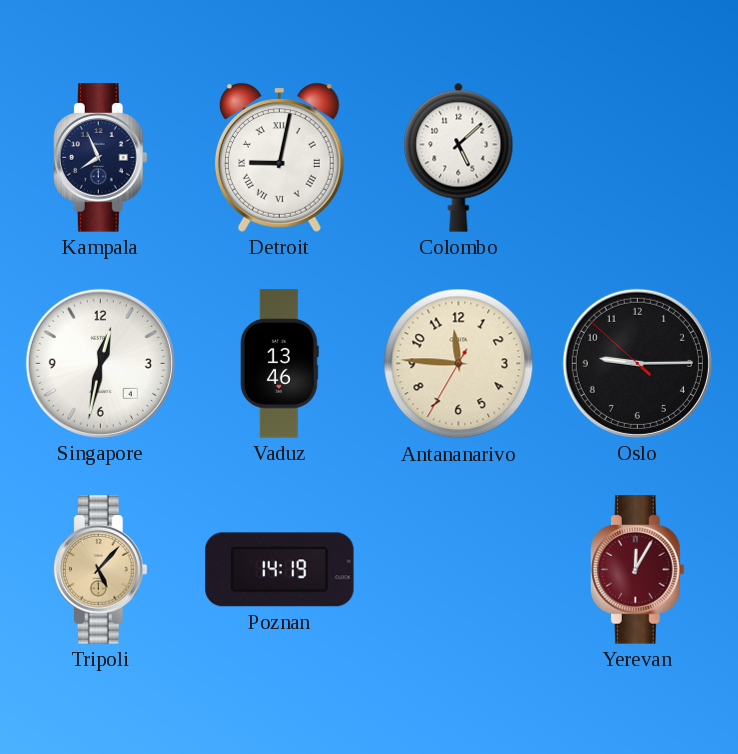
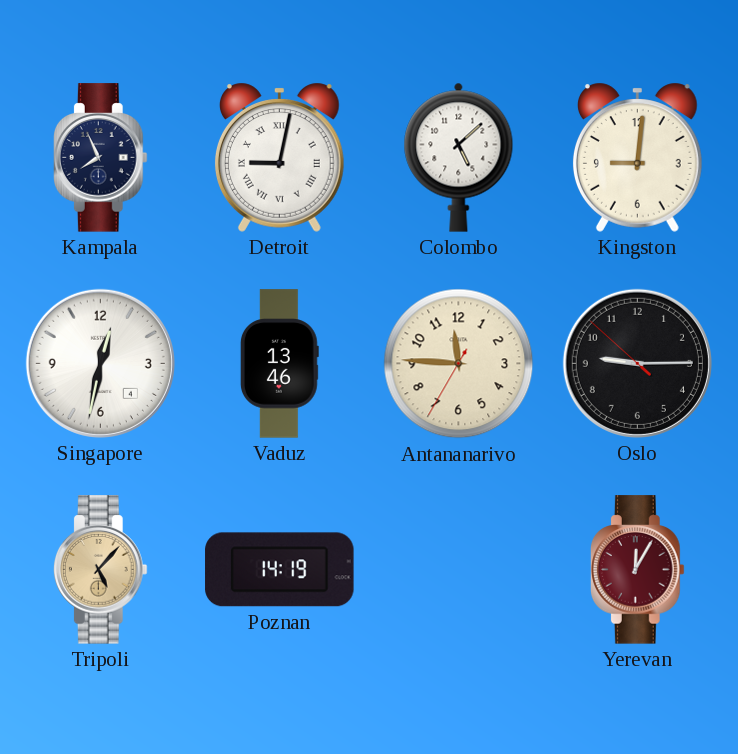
Kingston: none -> 9:01 (637, 157)
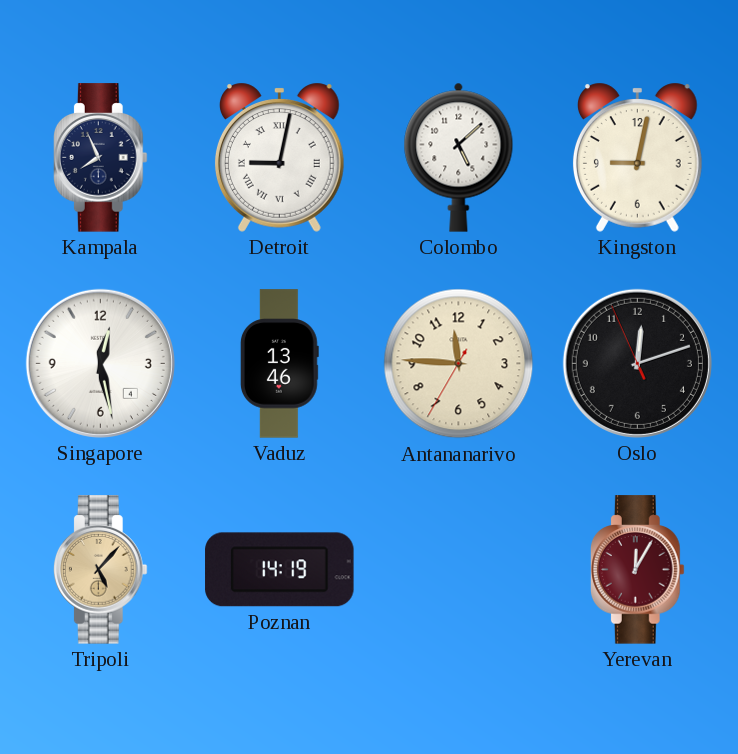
Kingston: 9:01 -> 9:02 (637, 157)
Singapore: 12:32 -> 12:28 (100, 363)
Oslo: 9:14 -> 12:11 (637, 363)
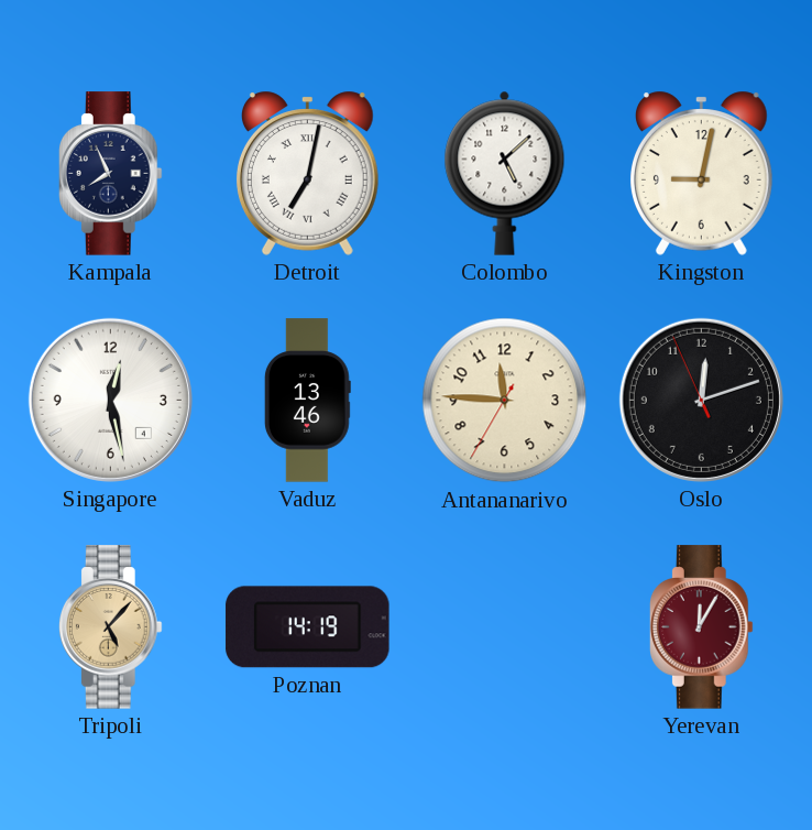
Detroit: 9:02 -> 7:02 (307, 173)
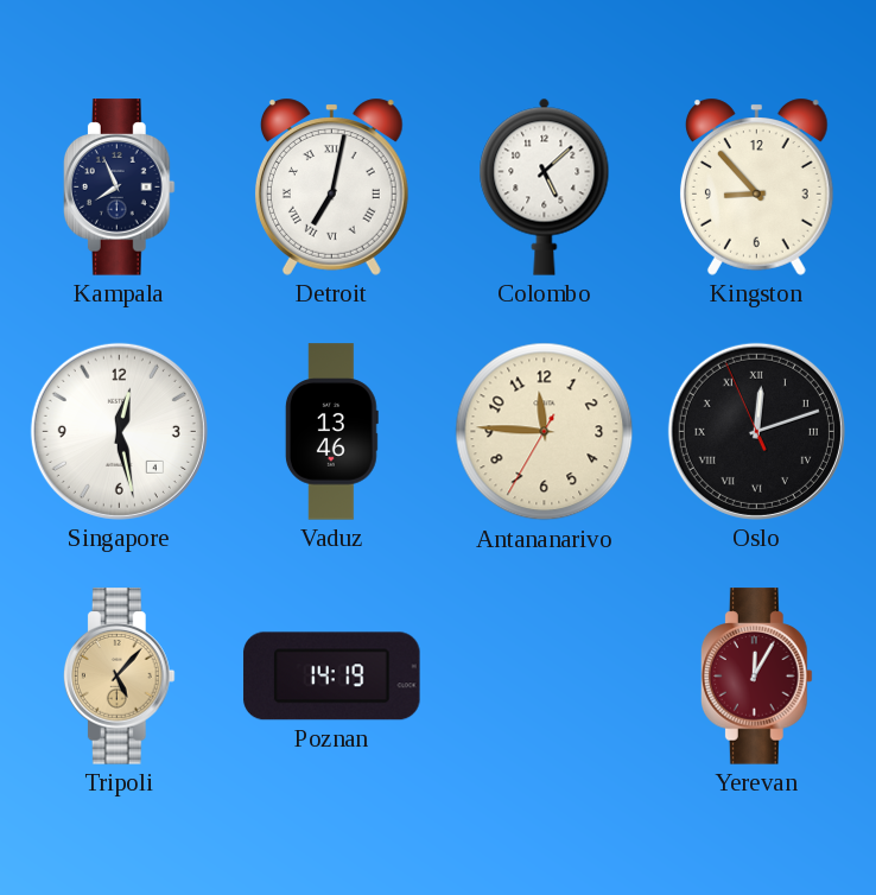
Kingston: 9:02 -> 8:53 (756, 186)
Oslo numerals: Arabic -> Roman (756, 431)
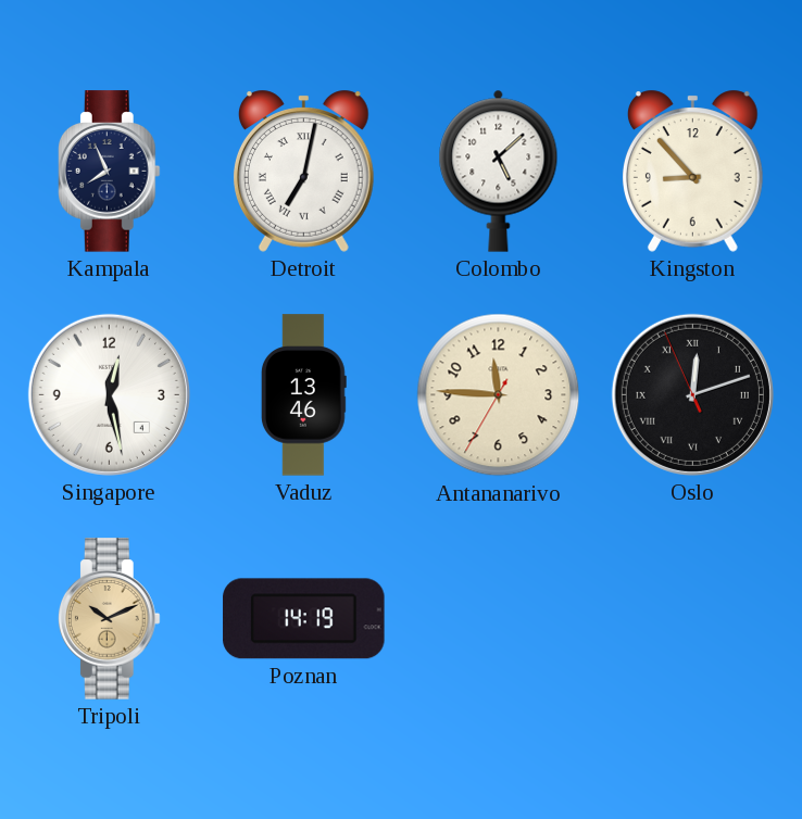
Tripoli: 5:07 -> 10:11 (109, 619)
Yerevan: 12:05 -> none (756, 677)
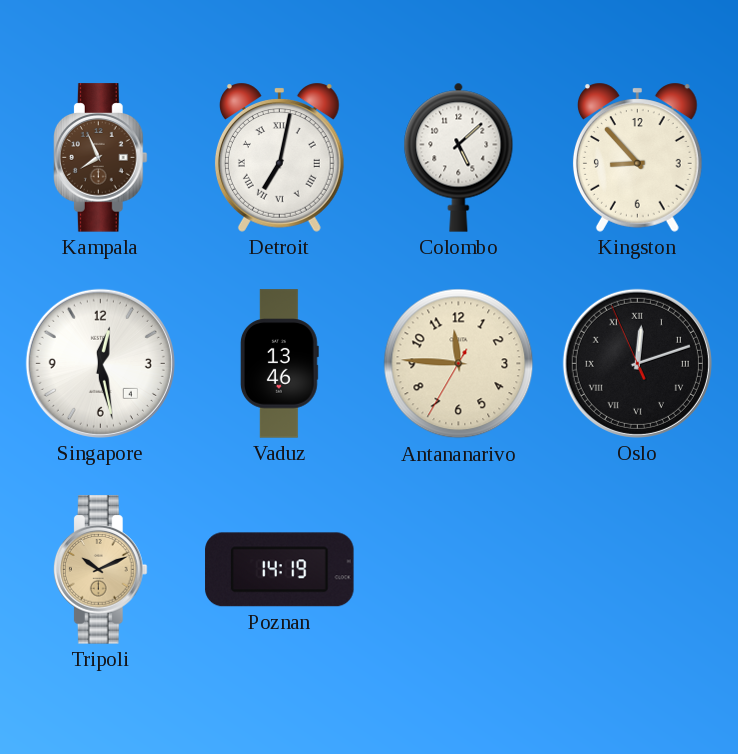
Kampala dial: navy -> brown (100, 158)
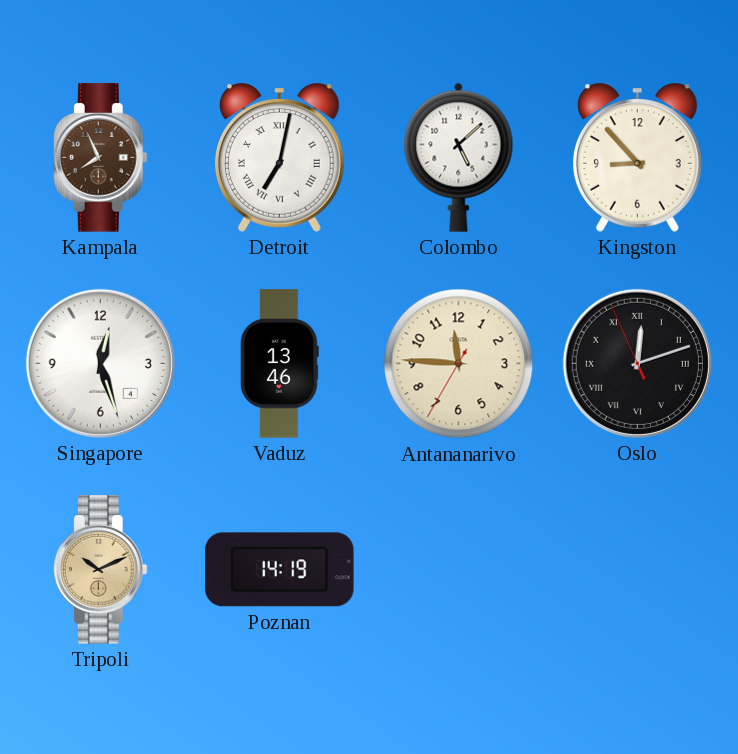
Singapore: 12:28 -> 12:27 (100, 363)
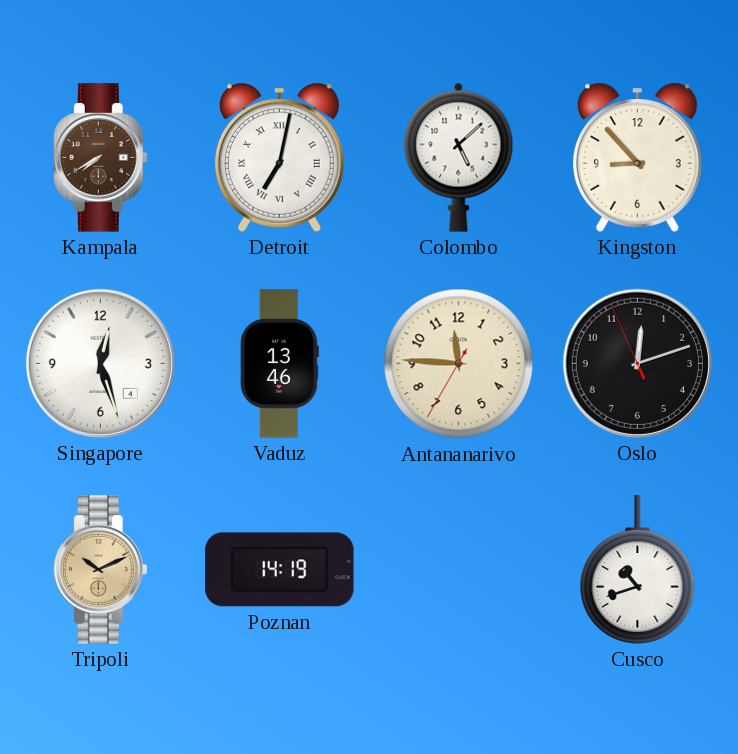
Kampala: 7:56 -> 7:40 (100, 158)
Oslo numerals: Roman -> Arabic (637, 363)
Cusco: none -> 10:42 (638, 570)
